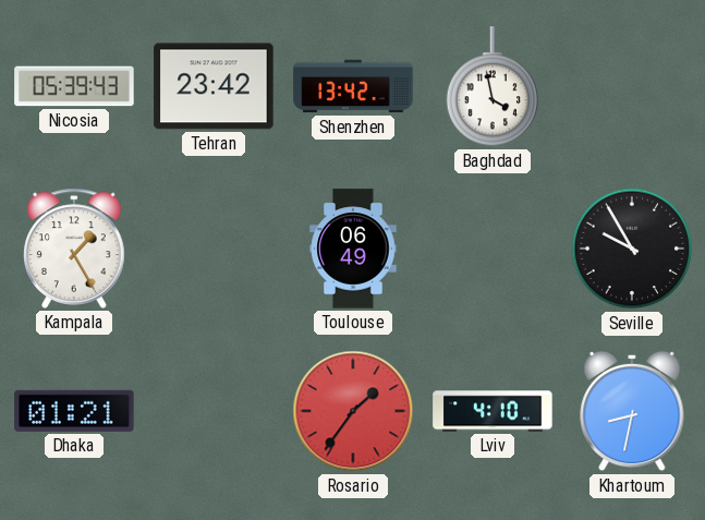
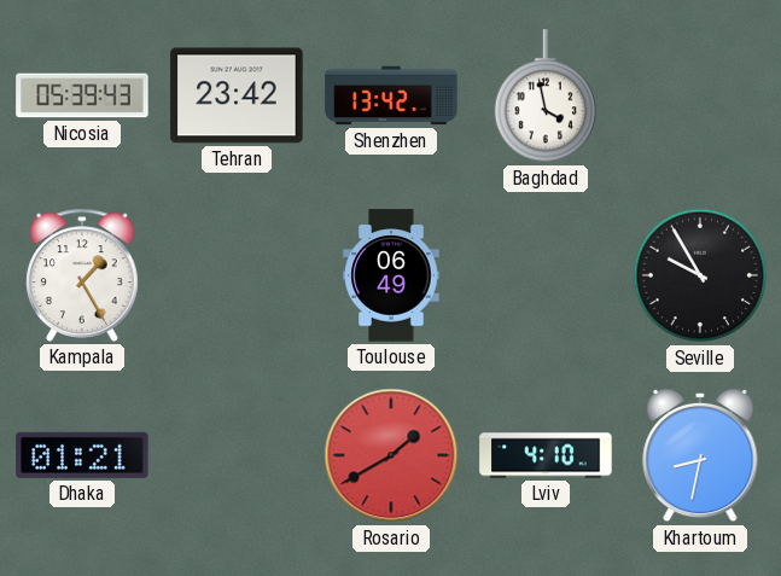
Rosario: 1:36 -> 1:40 (391, 455)
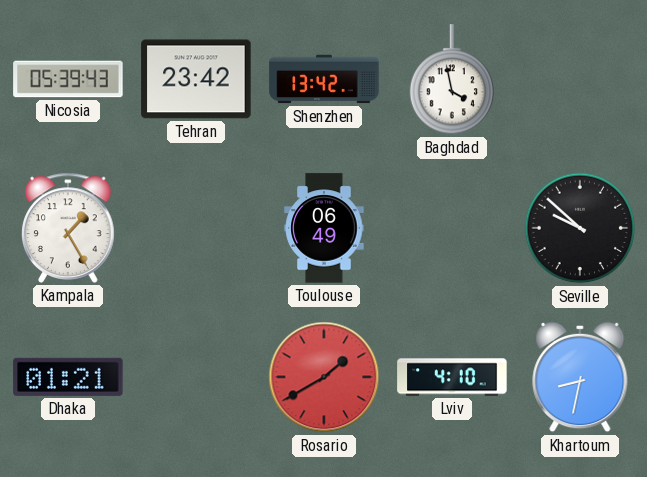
Seville: 9:55 -> 9:52 (580, 228)
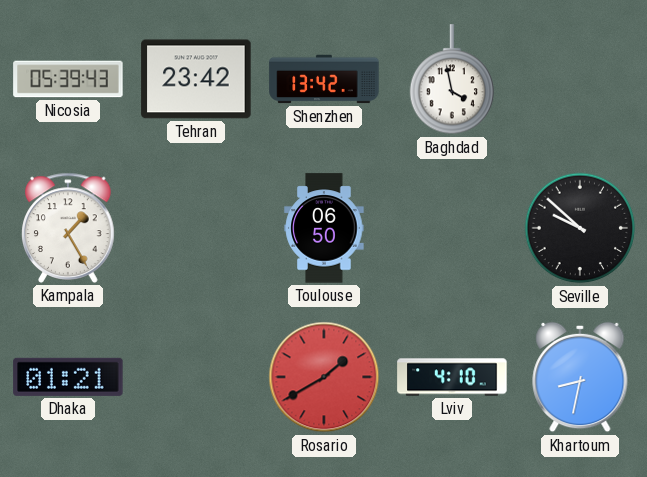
Toulouse: 06:49 -> 06:50 (324, 228)
